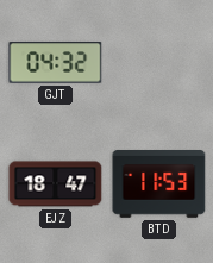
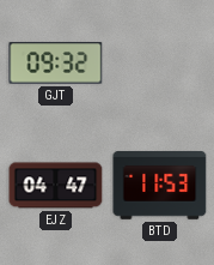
GJT: 04:32 -> 09:32 (56, 64)
EJZ: 18:47 -> 04:47 (56, 186)
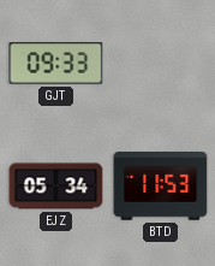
GJT: 09:32 -> 09:33 (56, 64)
EJZ: 04:47 -> 05:34 (56, 187)
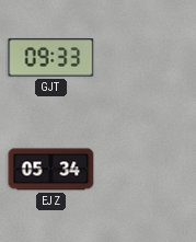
BTD: 11:53 -> none (161, 187)
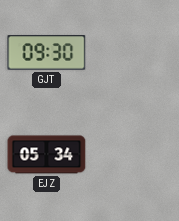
GJT: 09:33 -> 09:30 (47, 53)
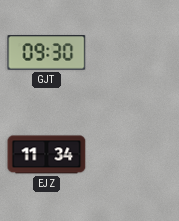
EJZ: 05:34 -> 11:34 (47, 155)
